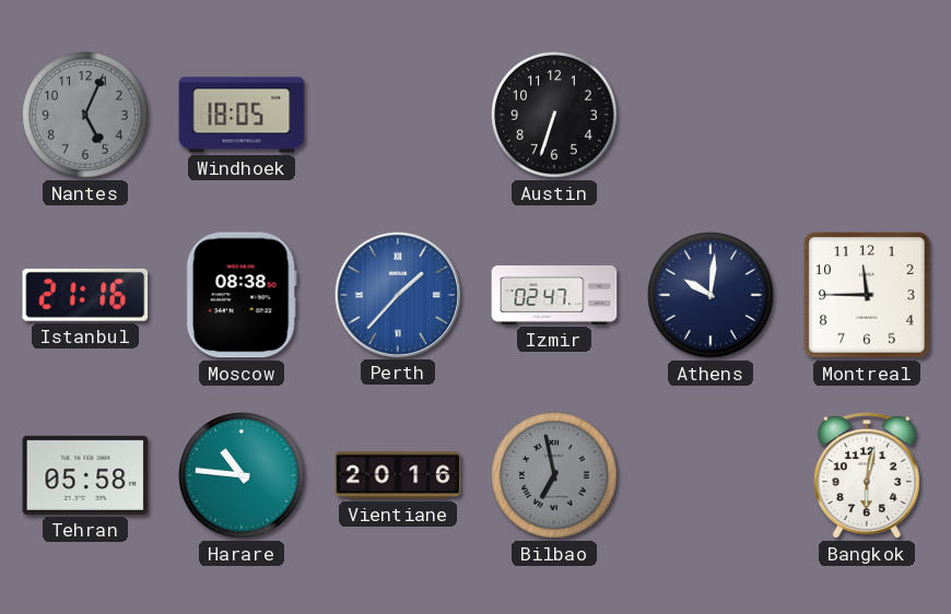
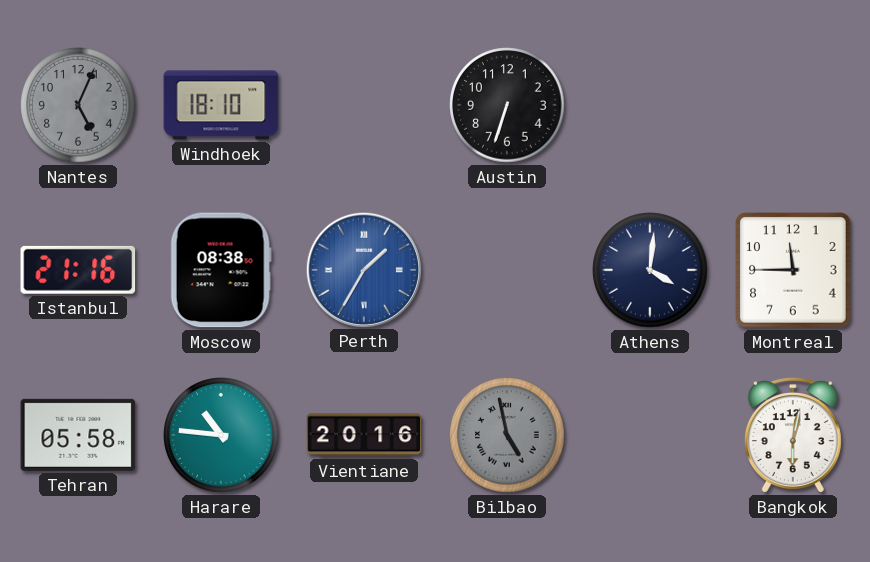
Windhoek: 18:05 -> 18:10 (221, 105)
Perth: 1:37 -> 1:35 (363, 269)
Izmir: 02:47 -> none (554, 295)
Athens: 10:01 -> 4:01 (650, 270)
Bilbao: 6:58 -> 4:58 (507, 435)
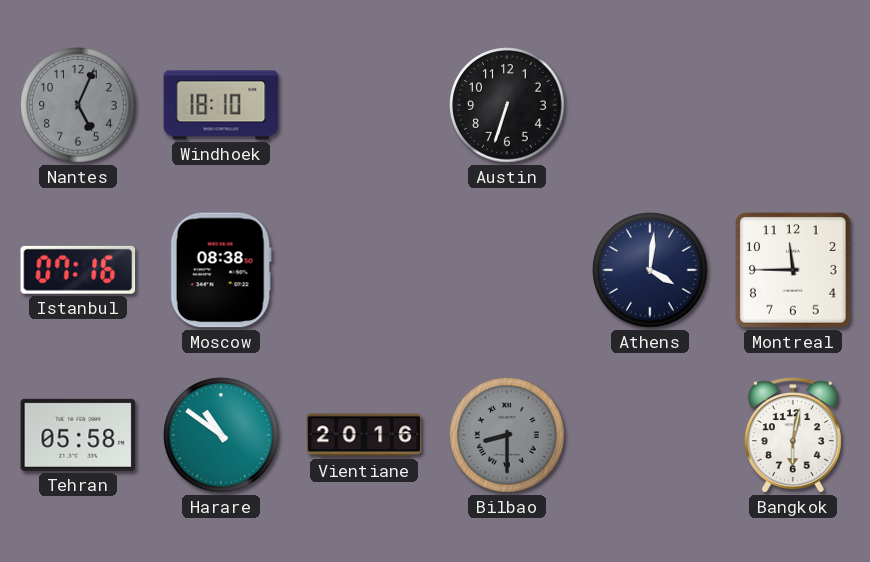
Istanbul: 21:16 -> 07:16 (78, 270)
Perth: 1:35 -> none (363, 269)
Harare: 10:46 -> 10:51 (221, 435)
Bilbao: 4:58 -> 8:30 (507, 435)
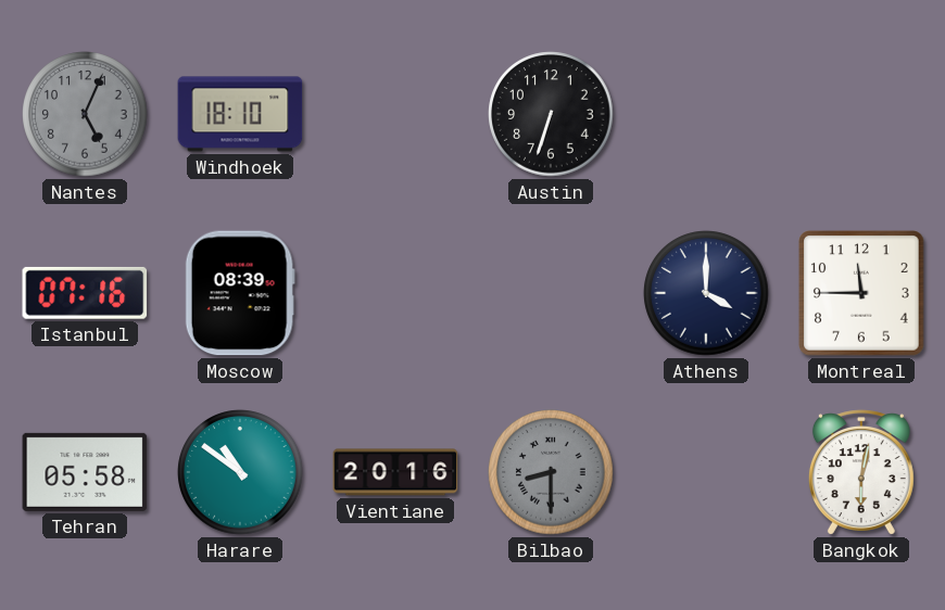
Moscow: 08:38 -> 08:39 (240, 293)
Athens: 4:01 -> 4:00 (706, 293)
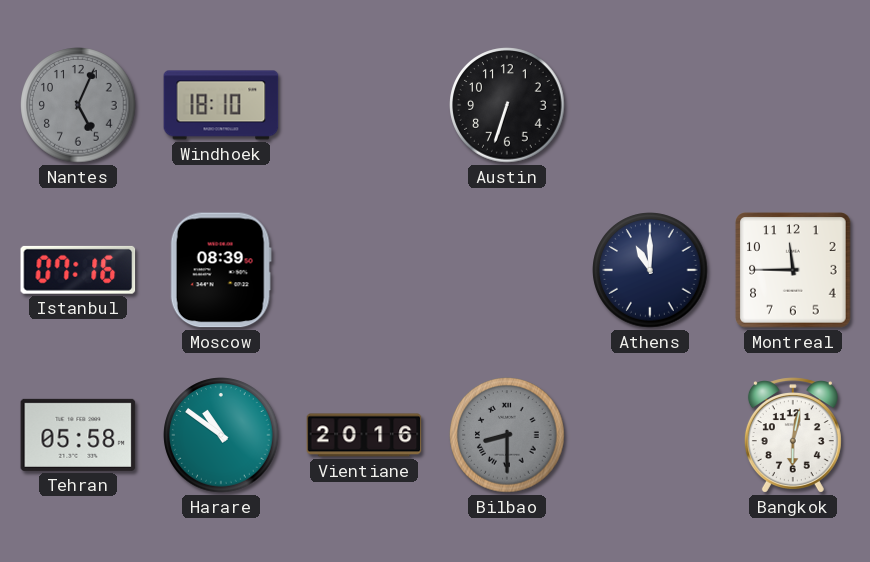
Athens: 4:00 -> 11:00 (650, 270)
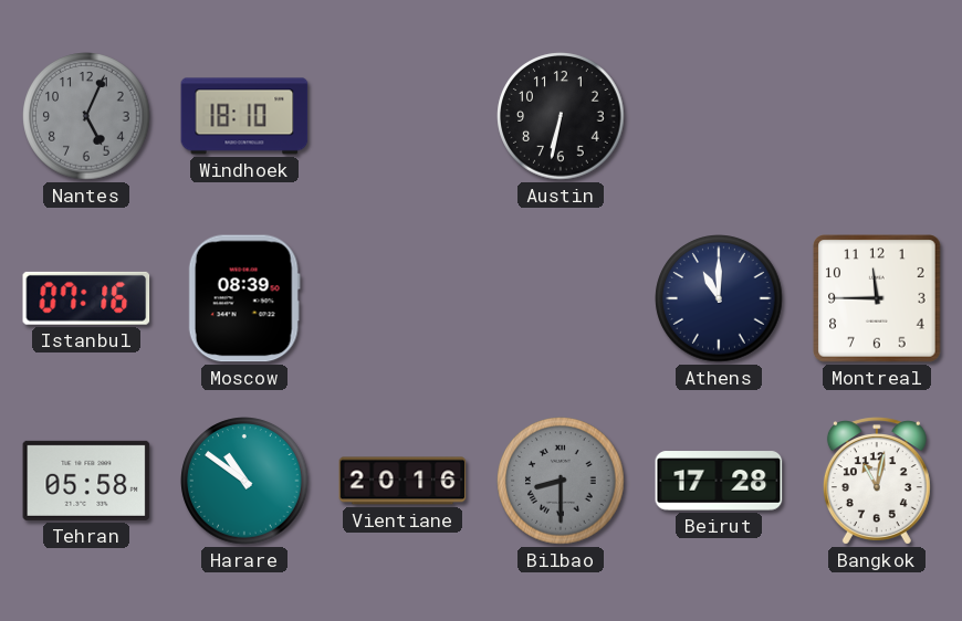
Austin: 6:33 -> 6:32 (561, 116)
Beirut: none -> 17:28 (719, 481)
Bangkok: 6:02 -> 11:02 (877, 481)
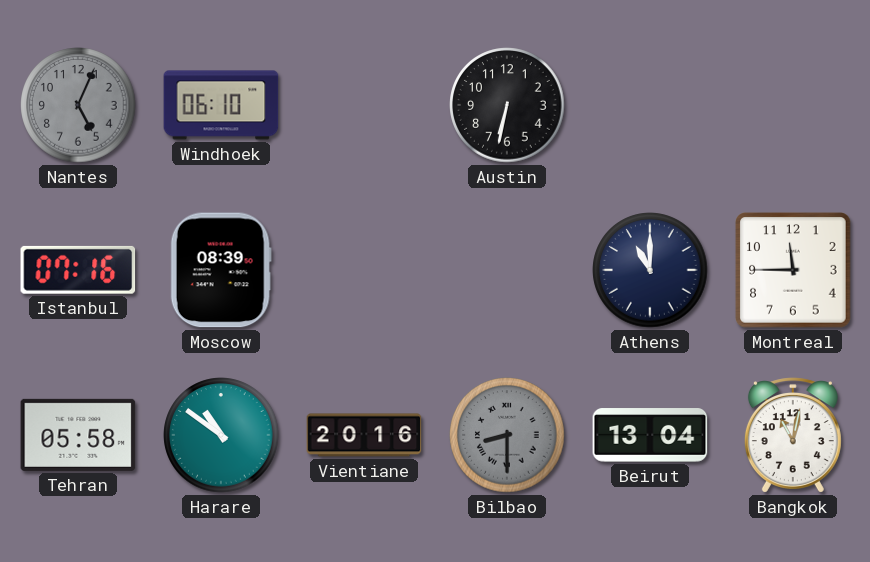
Windhoek: 18:10 -> 06:10 (221, 105)
Beirut: 17:28 -> 13:04 (650, 435)
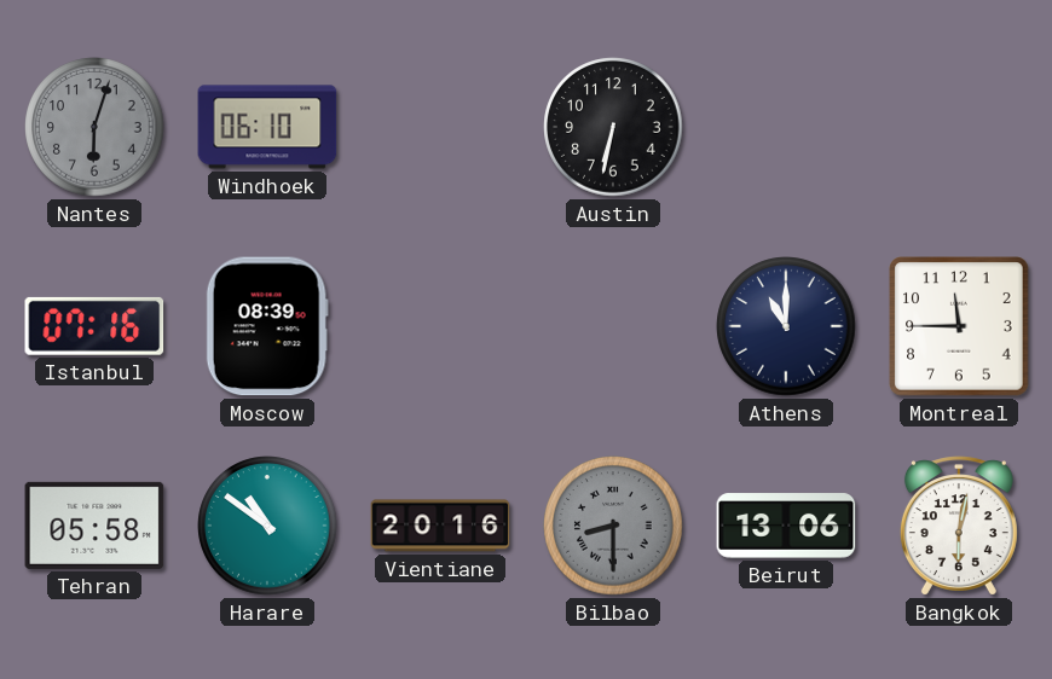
Nantes: 5:04 -> 6:03 (94, 127)
Beirut: 13:04 -> 13:06 (786, 526)
Bangkok: 11:02 -> 6:02 (959, 526)
